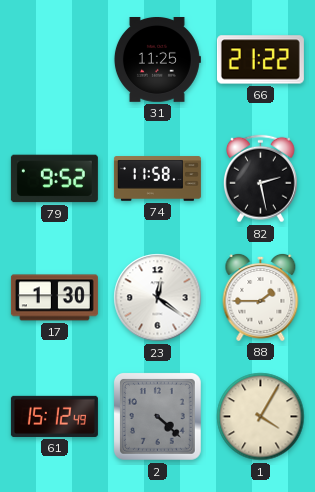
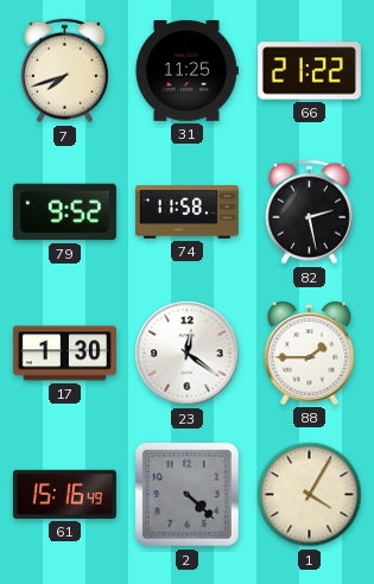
7: none -> 7:42 (64, 71)
61: 15:12 -> 15:16 (64, 494)
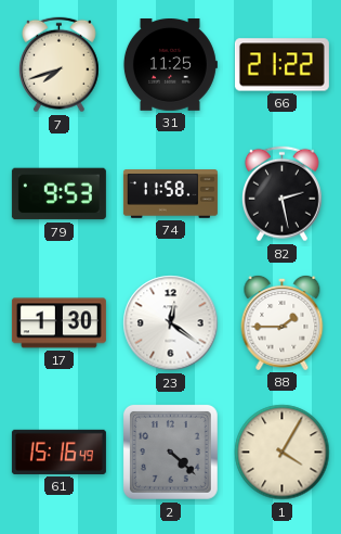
79: 9:52 -> 9:53 (58, 194)
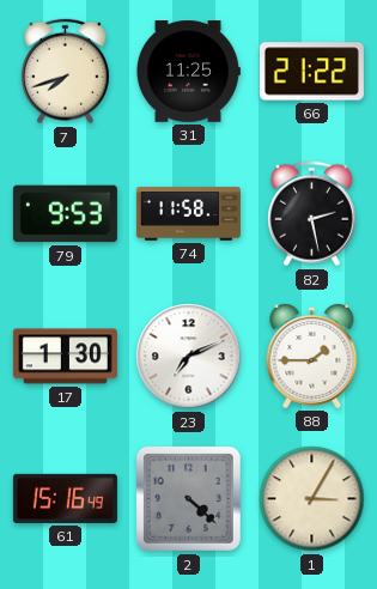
23: 12:21 -> 7:11 (189, 357)
1: 4:05 -> 3:05 (312, 499)
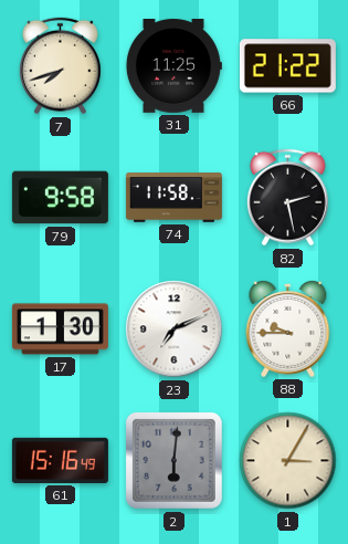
79: 9:53 -> 9:58 (60, 198)
88: 1:45 -> 9:45 (288, 328)
2: 4:22 -> 6:01 (173, 460)
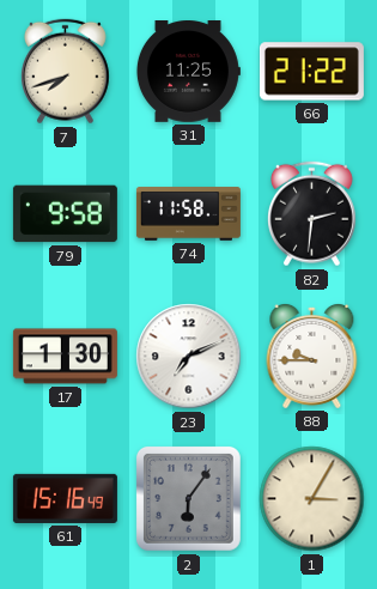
82: 2:28 -> 2:31 (311, 214)
2: 6:01 -> 6:06 (188, 498)
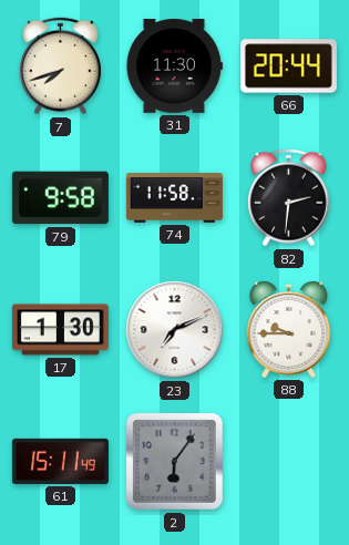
31: 11:25 -> 11:30 (174, 66)
66: 21:22 -> 20:44 (288, 66)
61: 15:16 -> 15:11 (60, 461)
1: 3:05 -> none (312, 499)
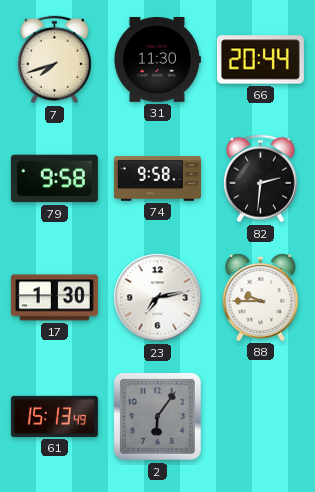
74: 11:58 -> 9:58 (157, 179)
23: 7:11 -> 7:13 (158, 298)
61: 15:11 -> 15:13 (54, 416)
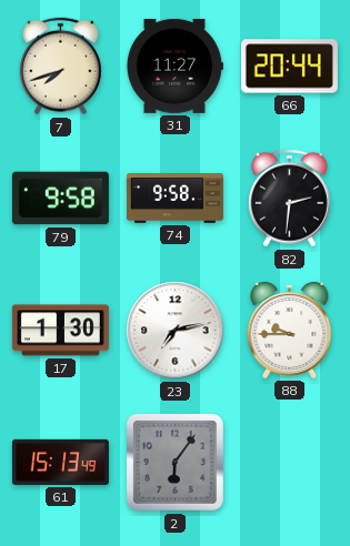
31: 11:30 -> 11:27 (174, 67)
